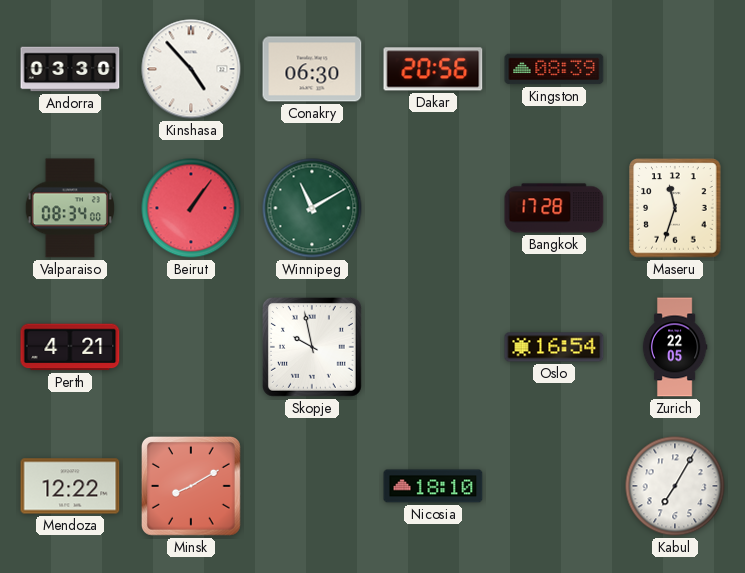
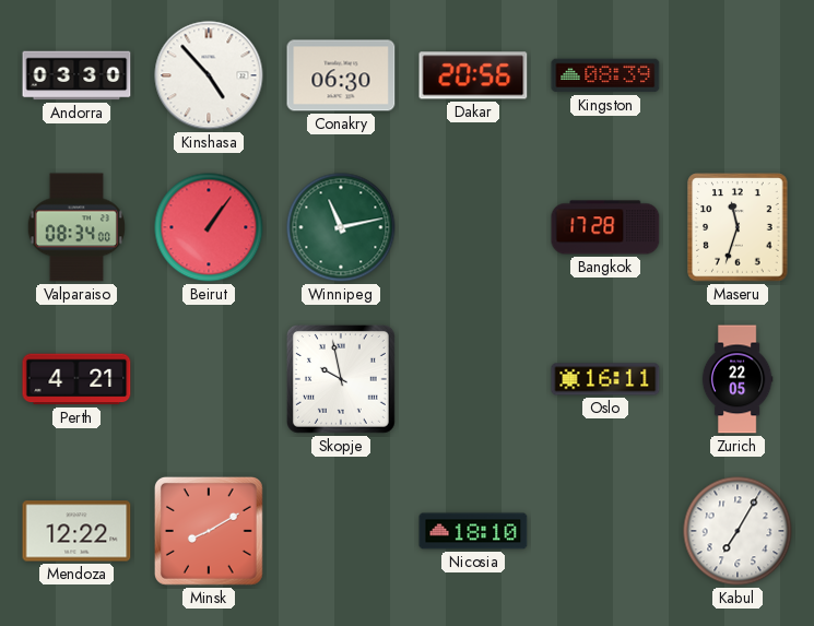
Winnipeg: 11:10 -> 11:13 (341, 227)
Oslo: 16:54 -> 16:11 (605, 379)
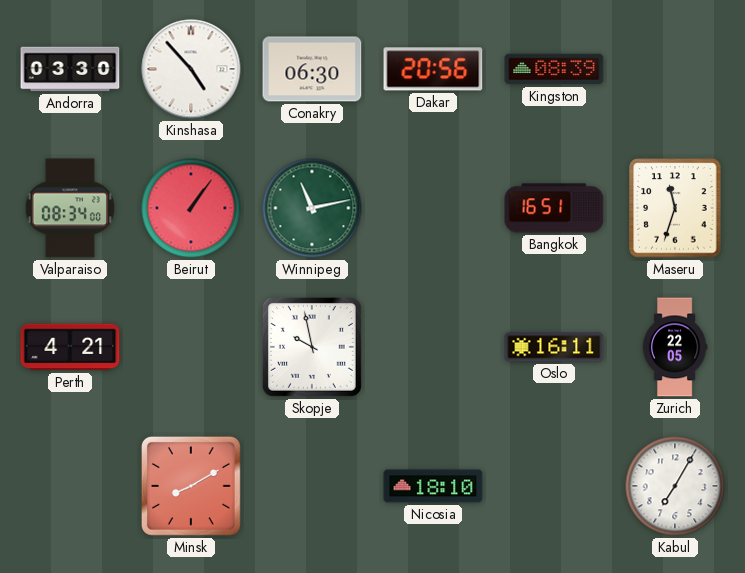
Bangkok: 17:28 -> 16:51 (554, 208)
Mendoza: 12:22 -> none (76, 531)
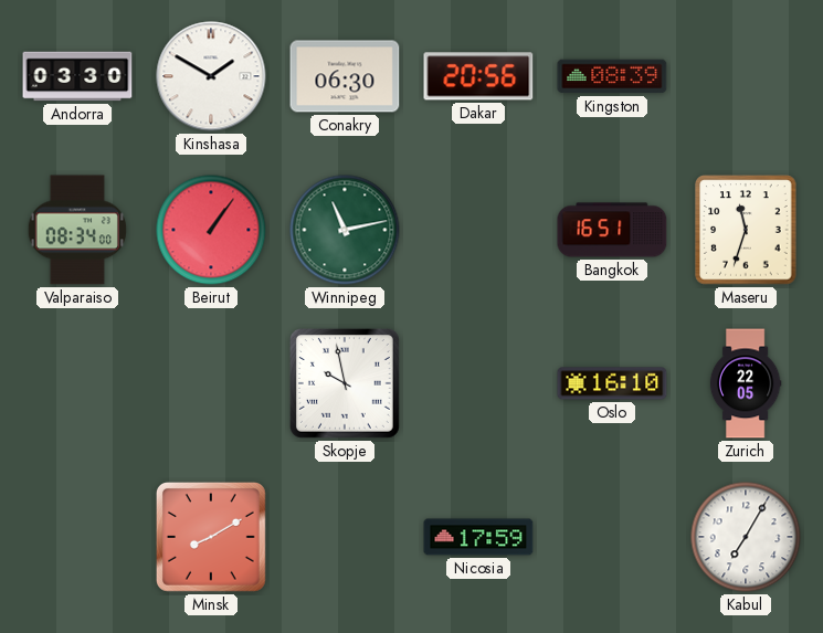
Kinshasa: 4:53 -> 1:50 (211, 76)
Perth: 4:21 -> none (70, 347)
Oslo: 16:11 -> 16:10 (612, 383)
Nicosia: 18:10 -> 17:59 (478, 537)
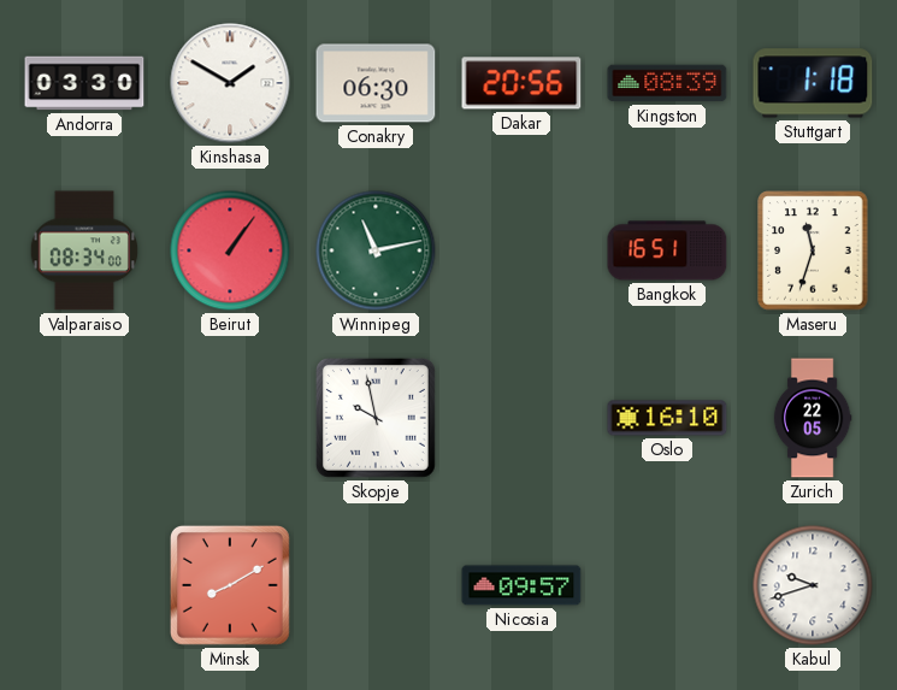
Stuttgart: none -> 1:18 (813, 83)
Nicosia: 17:59 -> 09:57 (521, 585)
Kabul: 7:05 -> 9:42 (813, 585)
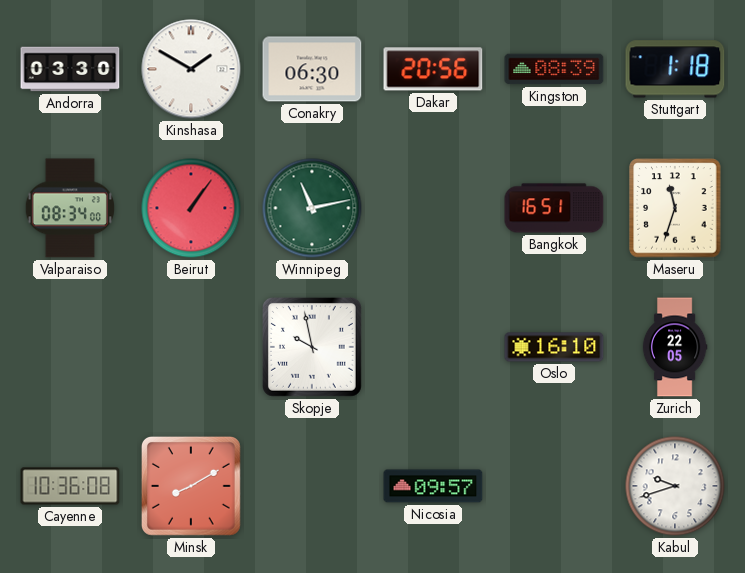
Cayenne: none -> 10:36 (70, 486)
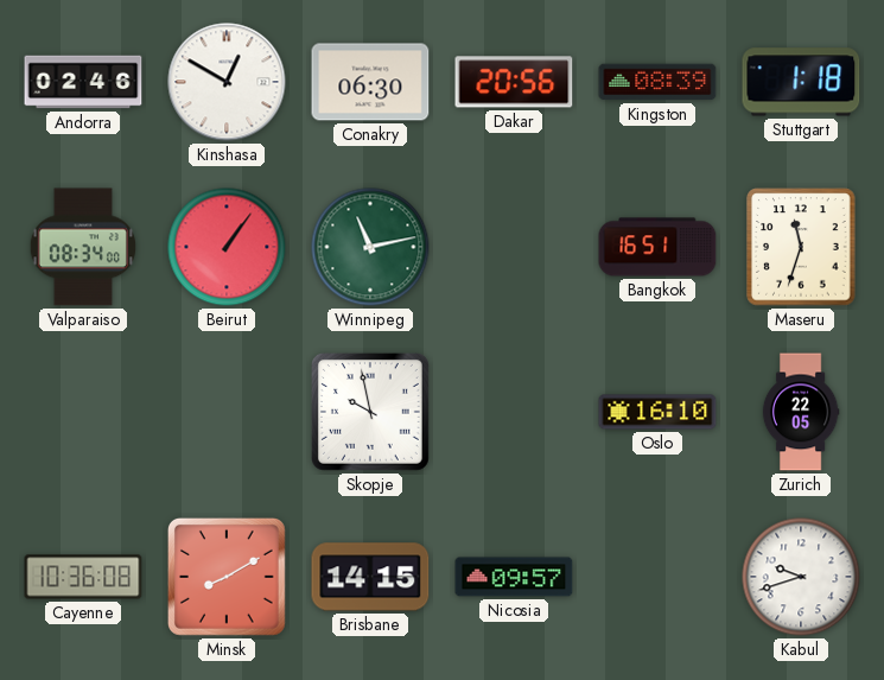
Andorra: 03:30 -> 02:46 (83, 82)
Kinshasa: 1:50 -> 12:50 (227, 82)
Brisbane: none -> 14:15 (370, 577)
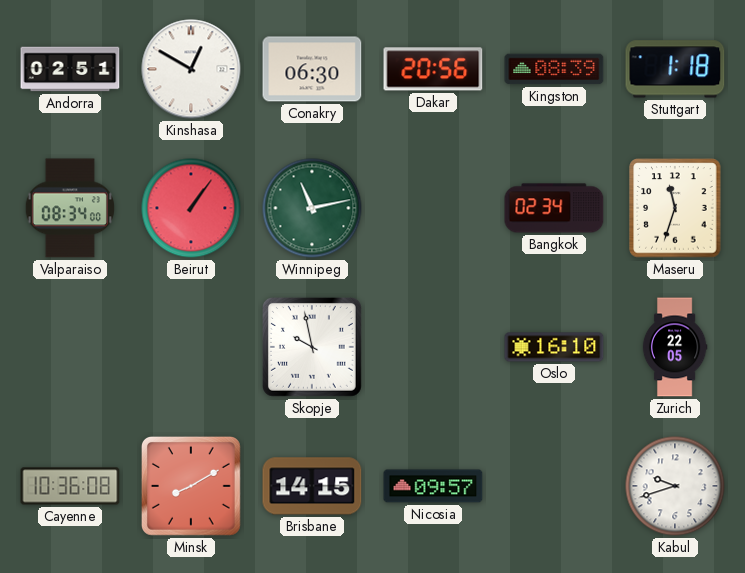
Andorra: 02:46 -> 02:51 (70, 69)
Bangkok: 16:51 -> 02:34 (554, 208)
